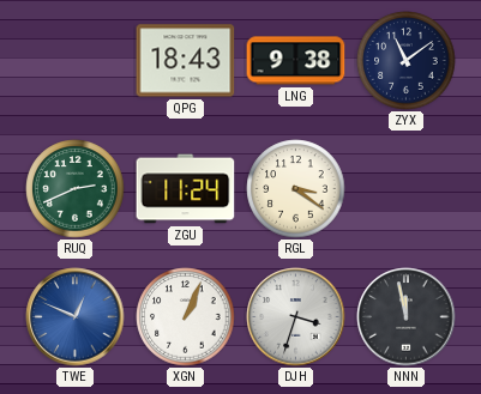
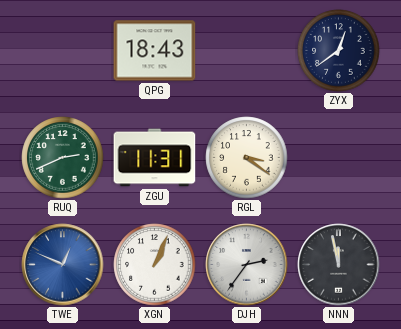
LNG: 9:38 -> none (296, 61)
ZYX: 11:09 -> 12:39 (339, 51)
ZGU: 11:24 -> 11:31 (155, 158)
DJH: 3:33 -> 2:36 (247, 265)
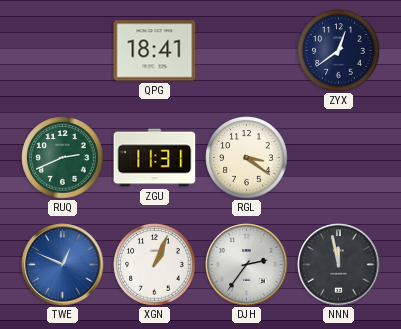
QPG: 18:43 -> 18:41 (155, 51)
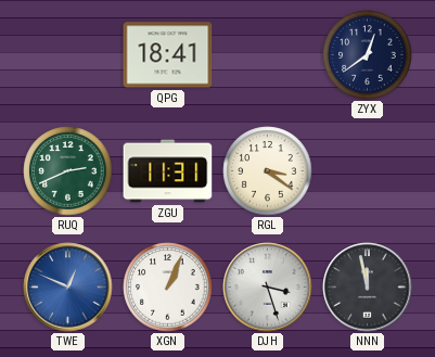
DJH: 2:36 -> 3:27 (268, 288)
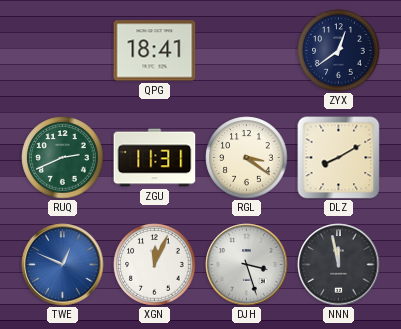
DLZ: none -> 8:10 (339, 158)
XGN: 1:04 -> 12:04 (155, 265)
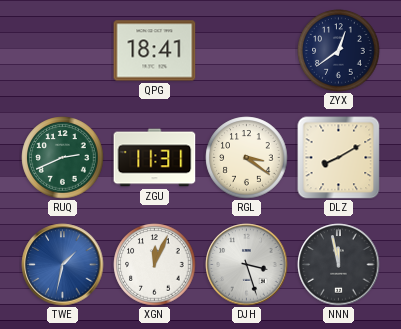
TWE: 12:49 -> 1:32 (63, 265)
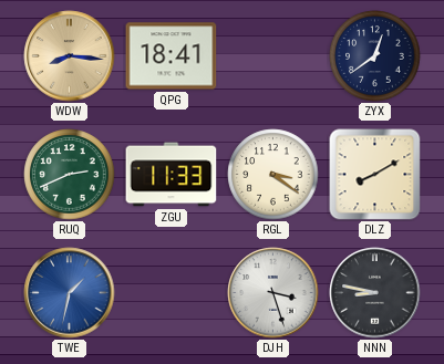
WDW: none -> 8:16 (70, 56)
ZGU: 11:31 -> 11:33 (172, 175)
XGN: 12:04 -> none (155, 265)
NNN: 11:58 -> 8:47 (375, 293)
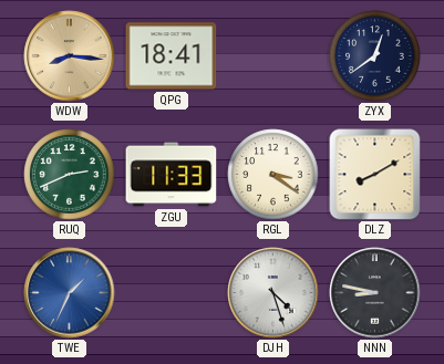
TWE: 1:32 -> 1:34 (70, 293)
DJH: 3:27 -> 4:27 (273, 293)
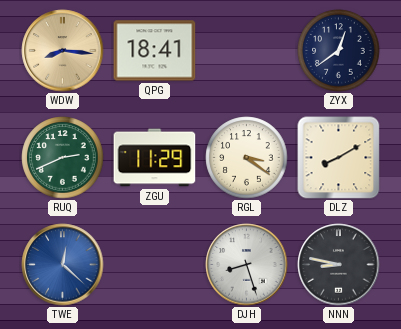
ZGU: 11:33 -> 11:29 (155, 158)
TWE: 1:34 -> 12:22 (63, 265)
DJH: 4:27 -> 8:27 (247, 265)
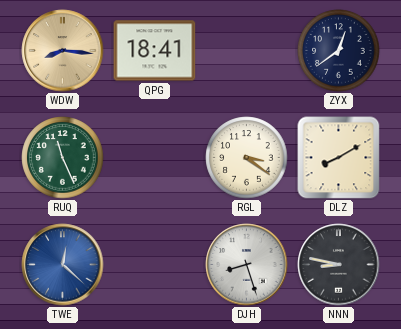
RUQ: 2:41 -> 11:26 (63, 158)
ZGU: 11:29 -> none (155, 158)
